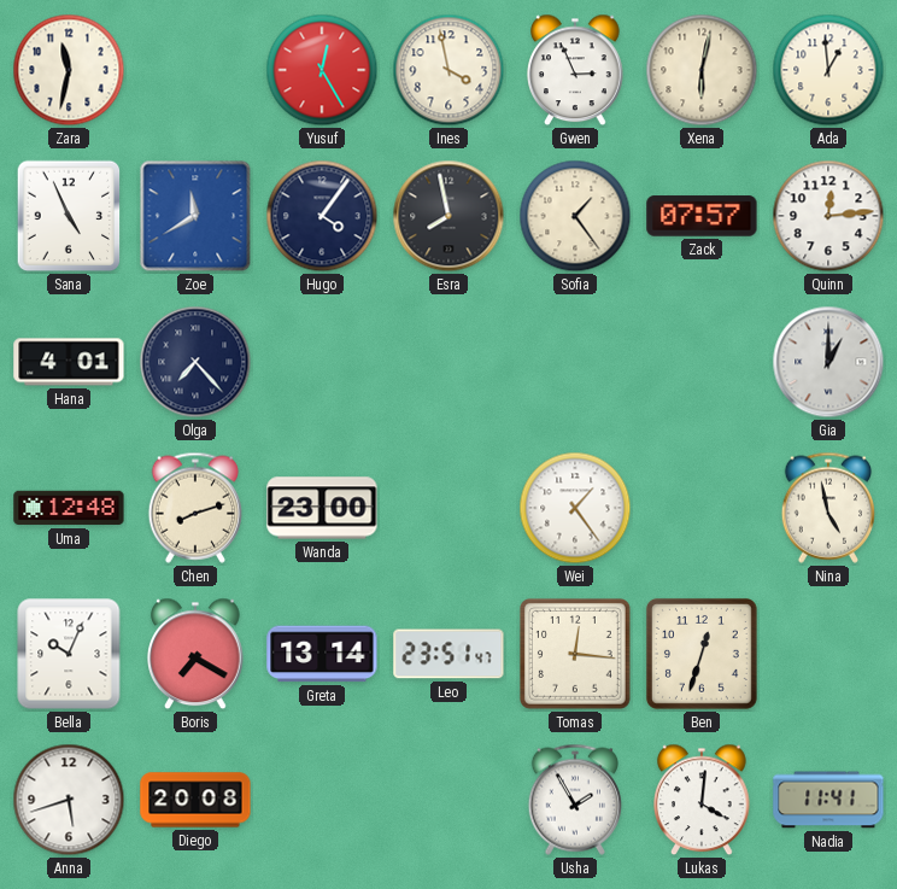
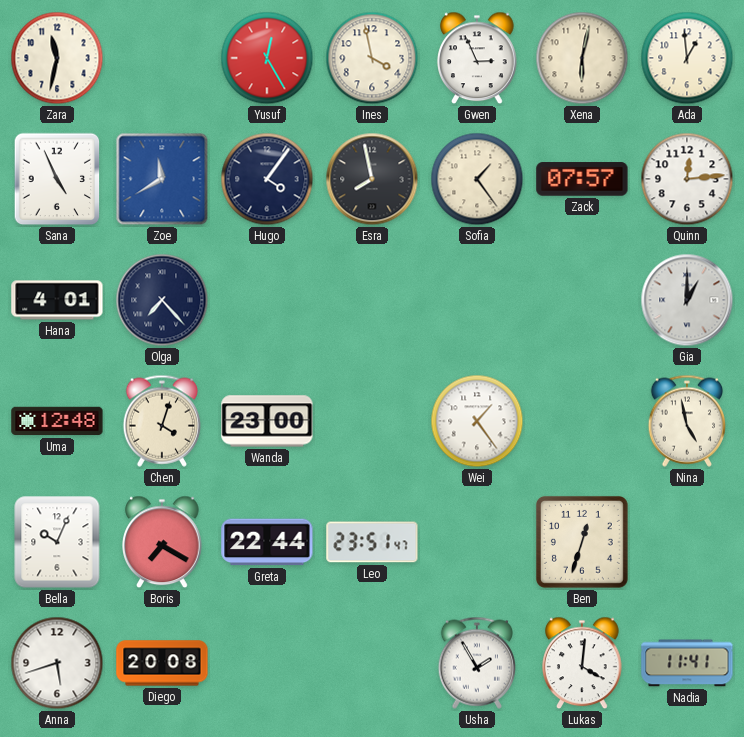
Chen: 8:12 -> 4:03 (161, 421)
Greta: 13:14 -> 22:44 (267, 542)
Tomas: 12:16 -> none (575, 654)
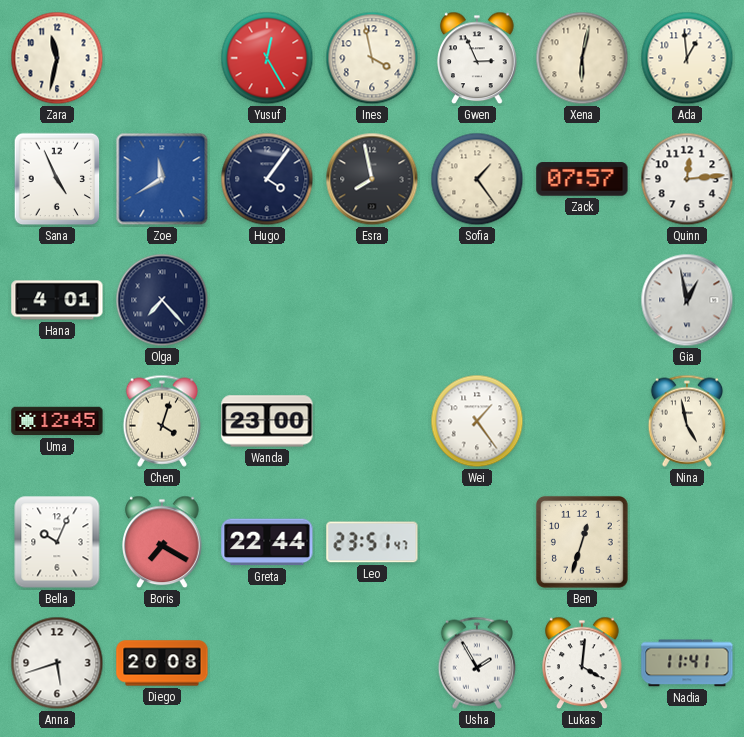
Gia: 1:00 -> 12:58 (687, 300)
Uma: 12:48 -> 12:45 (57, 421)
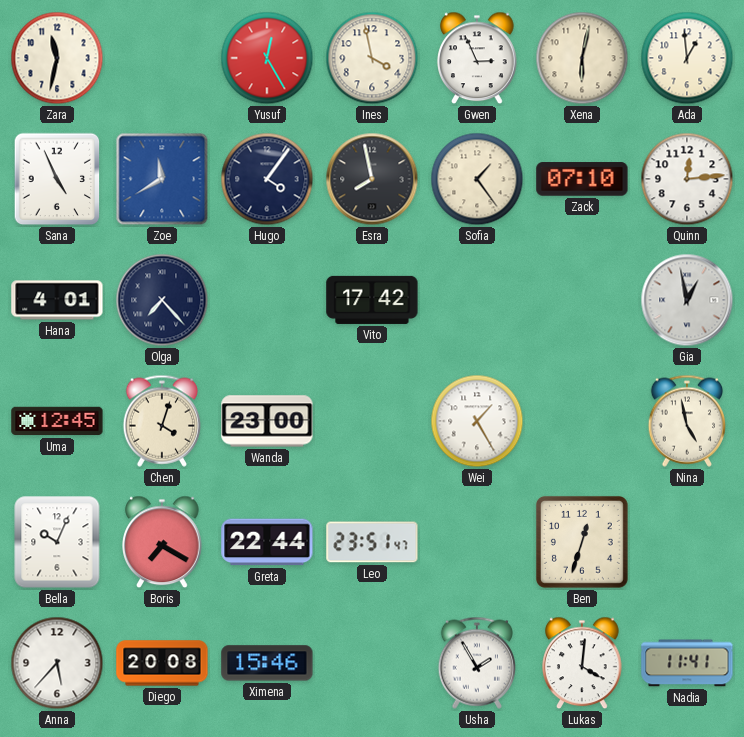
Zack: 07:57 -> 07:10 (582, 179)
Vito: none -> 17:42 (372, 300)
Wei: 1:24 -> 1:25 (477, 421)
Anna: 5:42 -> 5:37 (57, 663)
Ximena: none -> 15:46 (267, 663)
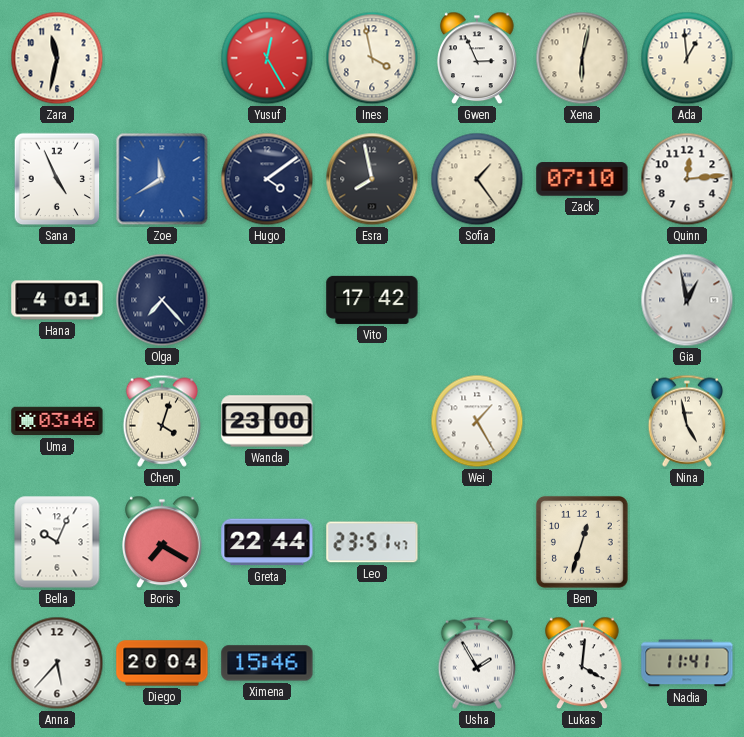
Hugo: 4:06 -> 4:09 (267, 179)
Uma: 12:45 -> 03:46 (57, 421)
Diego: 20:08 -> 20:04 (162, 663)
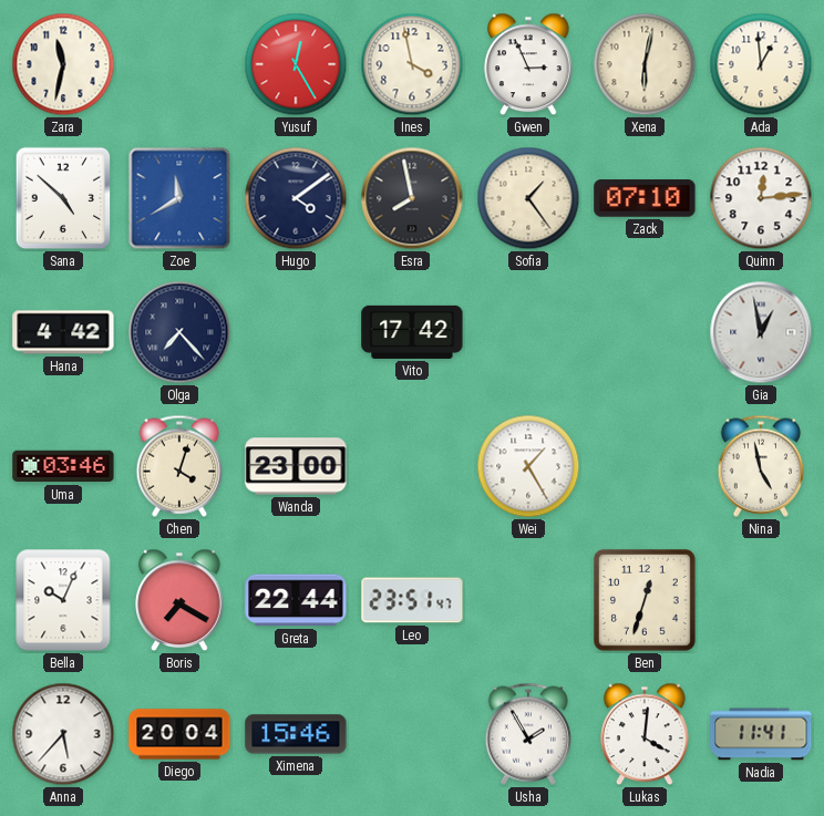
Sana: 4:56 -> 4:52 (63, 198)
Hana: 4:01 -> 4:42 (63, 332)
